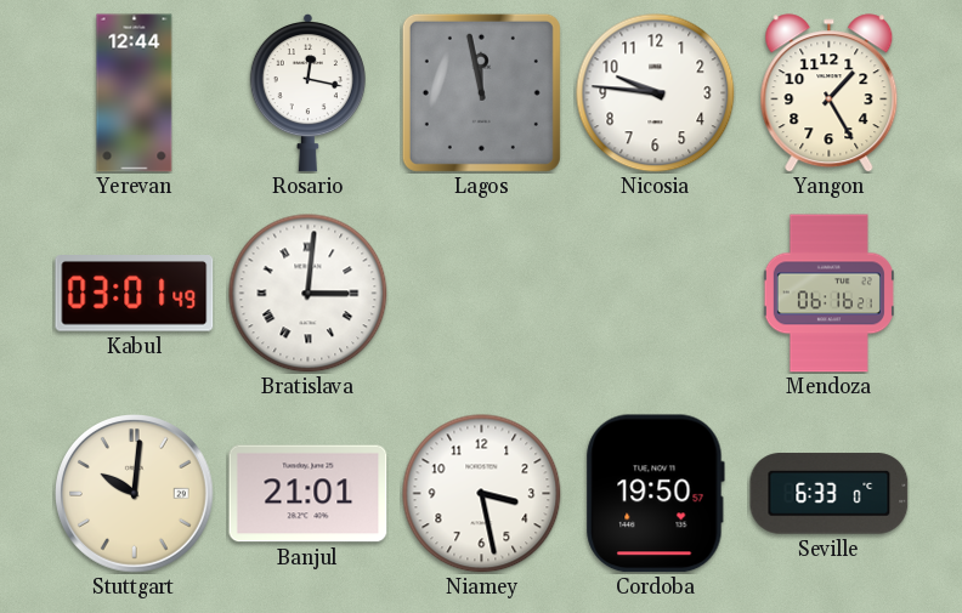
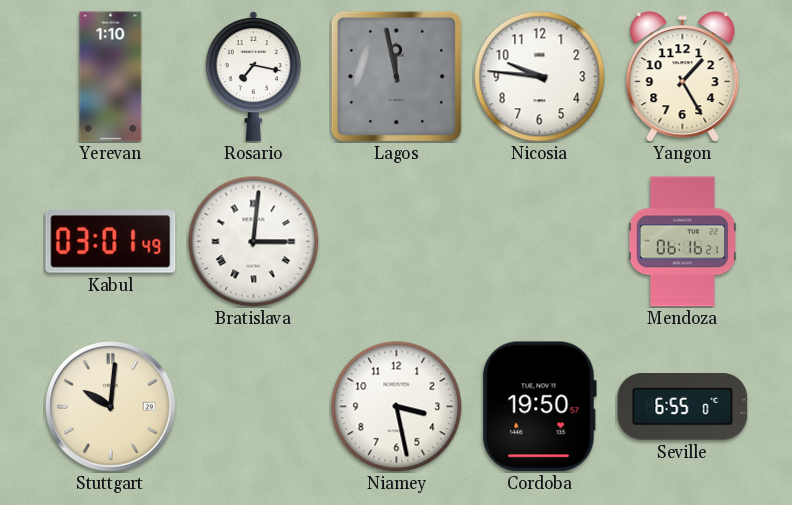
Yerevan: 12:44 -> 1:10 (111, 77)
Rosario: 12:17 -> 7:17 (253, 76)
Banjul: 21:01 -> none (309, 494)
Seville: 6:33 -> 6:55 (683, 407)
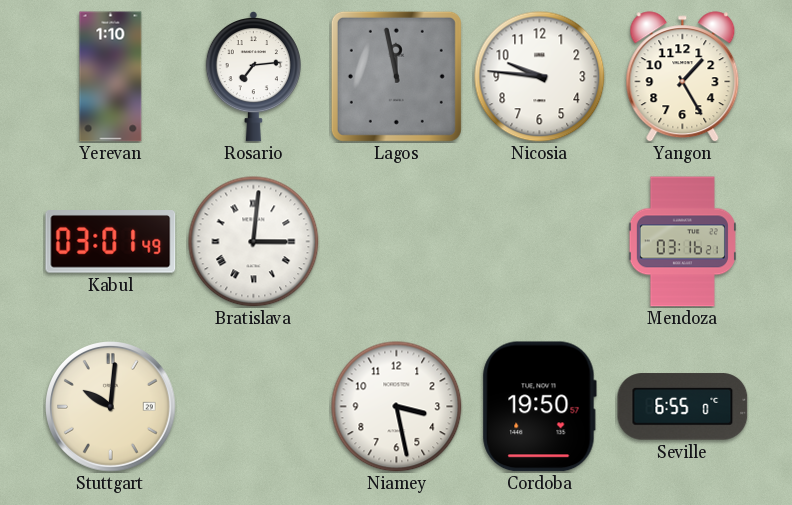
Rosario: 7:17 -> 7:14 (253, 76)
Mendoza: 06:16 -> 03:16 (682, 242)
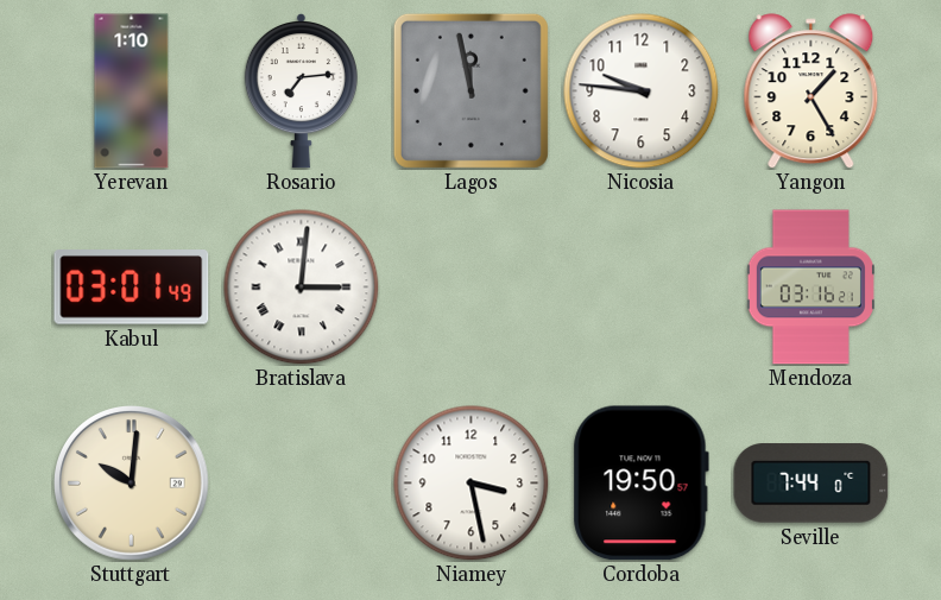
Seville: 6:55 -> 7:44 (811, 484)
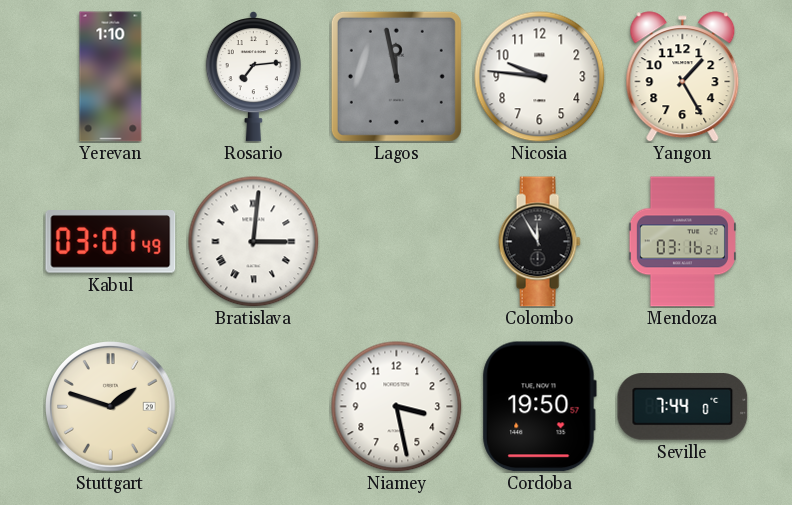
Colombo: none -> 11:55 (539, 242)
Stuttgart: 10:01 -> 1:48 (111, 407)
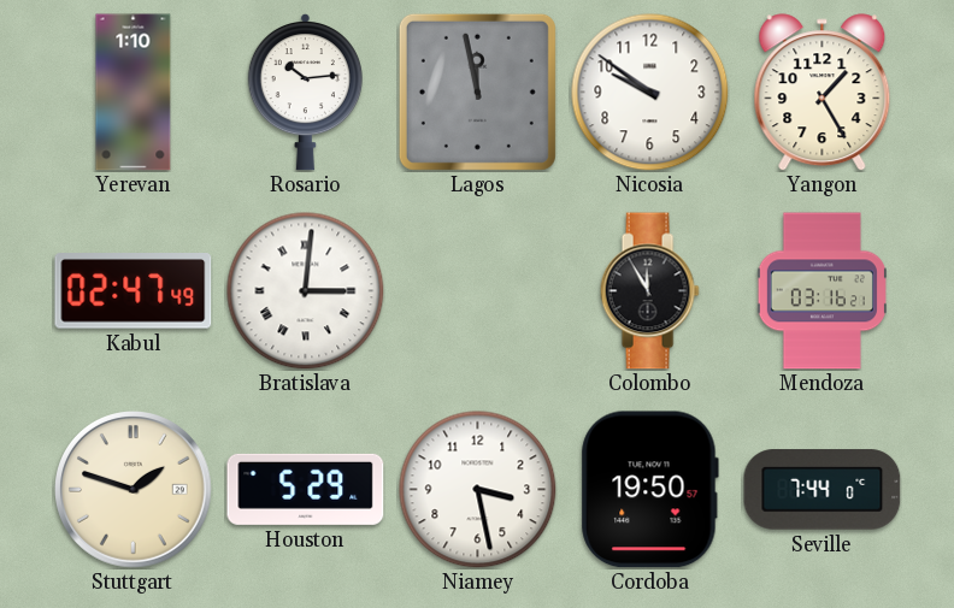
Rosario: 7:14 -> 10:14 (305, 92)
Nicosia: 9:46 -> 9:51 (650, 93)
Kabul: 03:01 -> 02:47 (134, 291)
Houston: none -> 5:29 (306, 489)
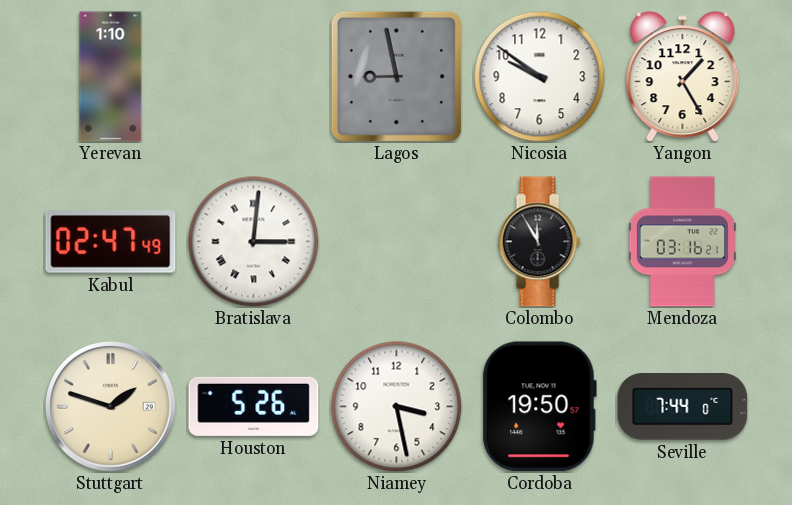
Rosario: 10:14 -> none (305, 92)
Lagos: 11:58 -> 8:58 (396, 76)
Houston: 5:29 -> 5:26 (254, 406)
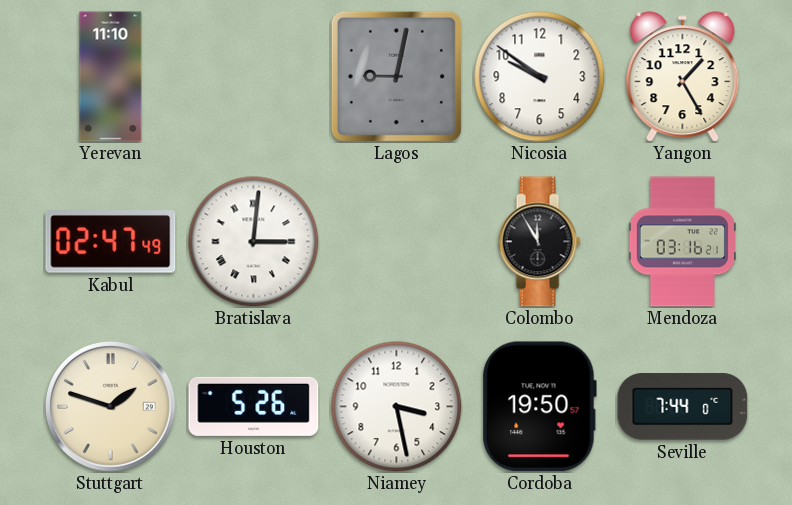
Yerevan: 1:10 -> 11:10 (111, 77)
Lagos: 8:58 -> 9:02 (396, 76)
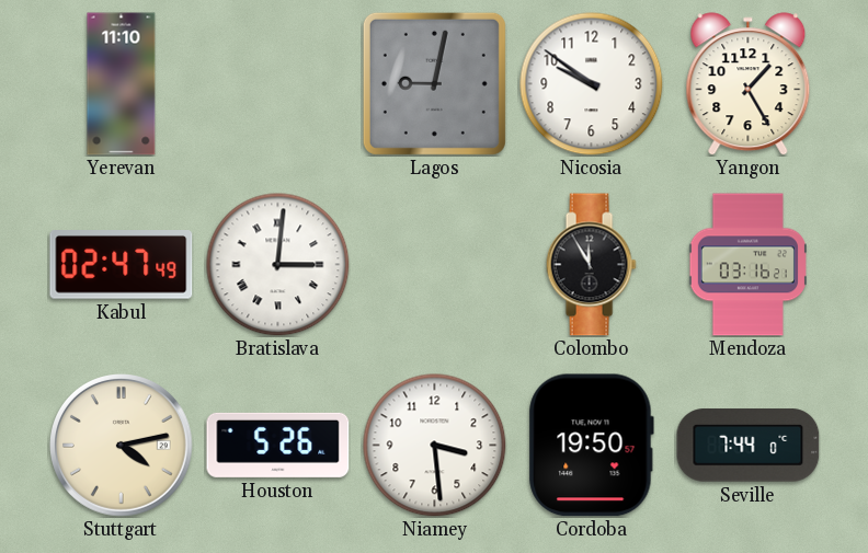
Stuttgart: 1:48 -> 4:13 (122, 446)
Niamey: 3:28 -> 3:29 (435, 446)
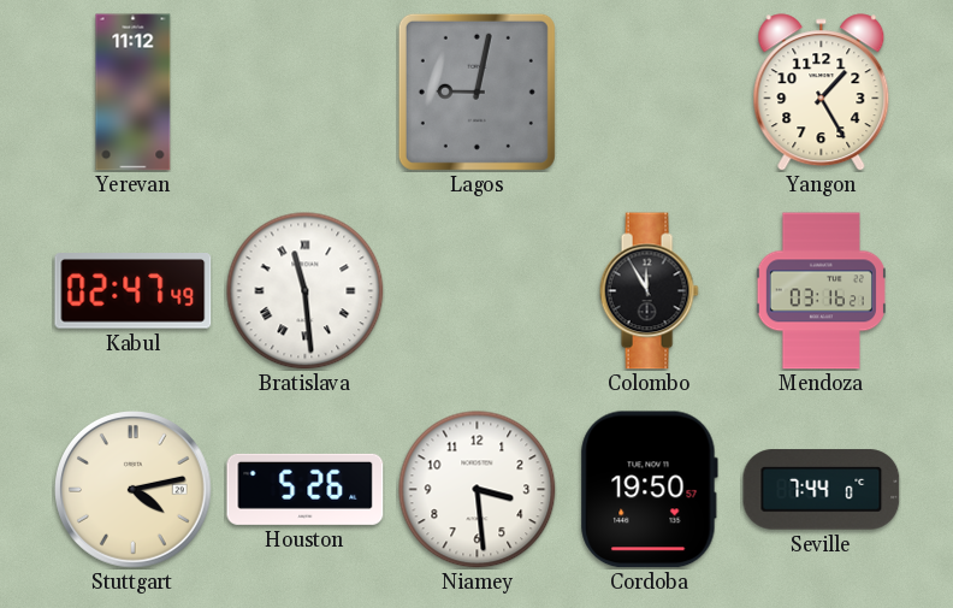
Yerevan: 11:10 -> 11:12 (134, 93)
Nicosia: 9:51 -> none (592, 84)
Bratislava: 3:01 -> 11:29 (306, 291)
